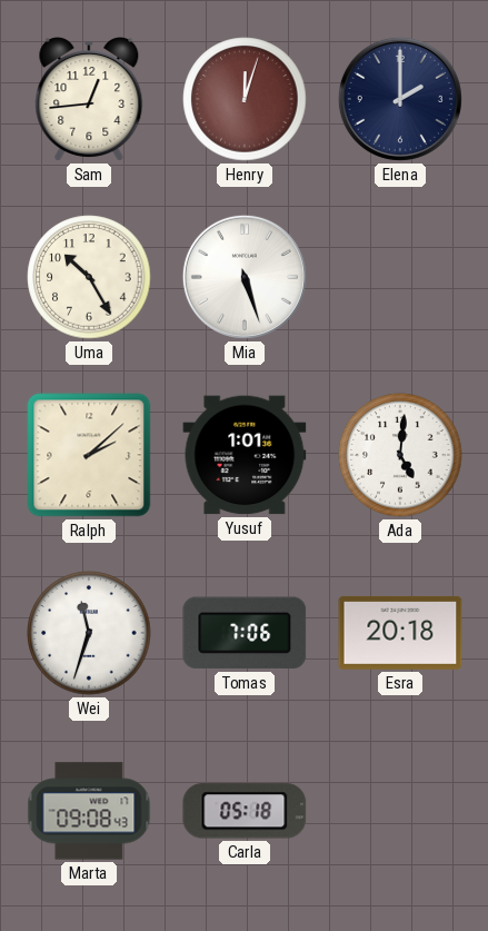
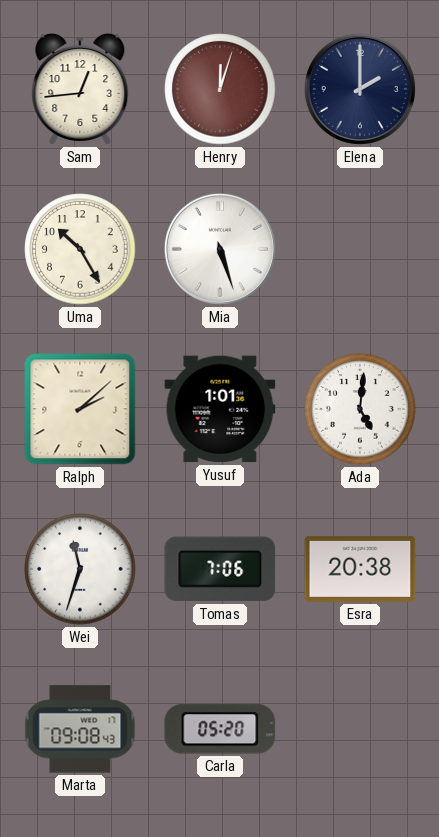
Esra: 20:18 -> 20:38 (360, 569)
Carla: 05:18 -> 05:20 (220, 729)
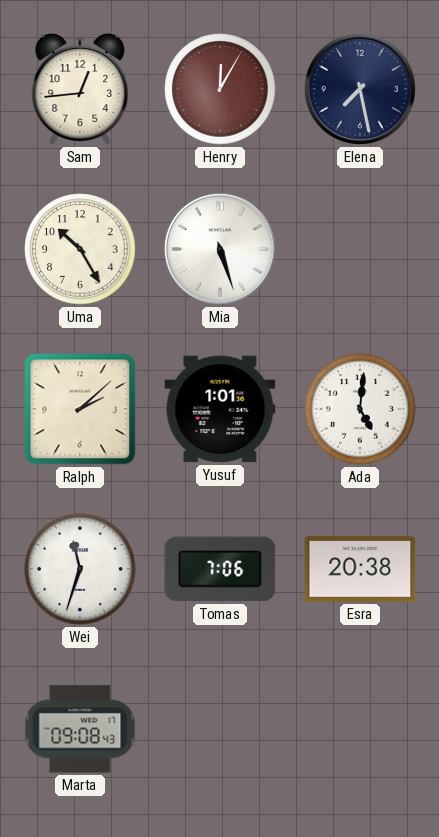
Henry: 12:03 -> 12:05 (220, 89)
Elena: 2:00 -> 7:28 (360, 89)
Carla: 05:20 -> none (220, 729)
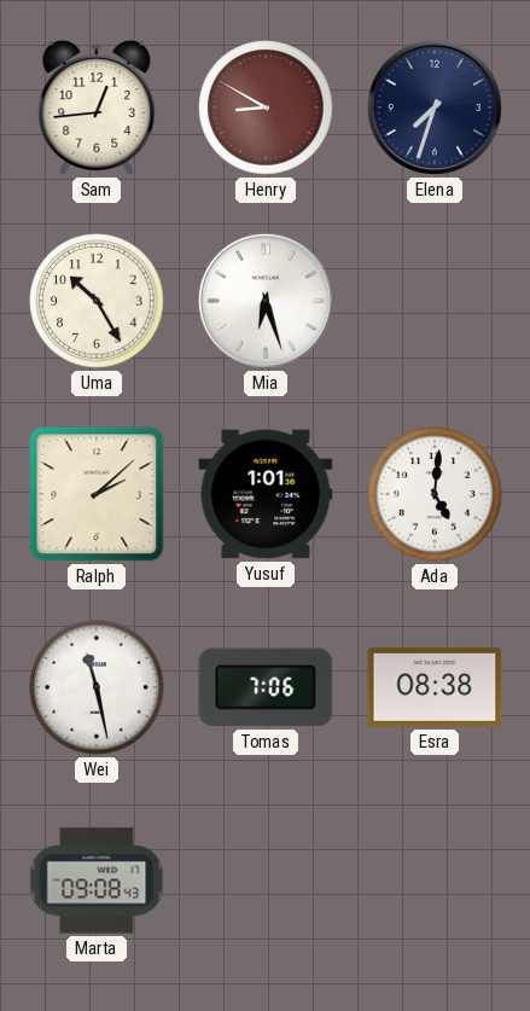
Henry: 12:05 -> 8:50 (266, 108)
Elena: 7:28 -> 7:33 (435, 108)
Mia: 5:27 -> 6:27 (266, 301)
Wei: 11:33 -> 11:28 (97, 687)
Esra: 20:38 -> 08:38 (435, 687)
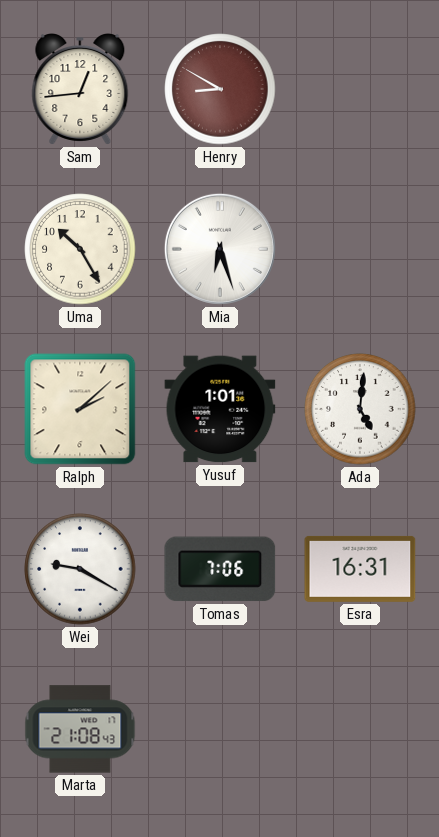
Elena: 7:33 -> none (435, 108)
Wei: 11:28 -> 9:20 (80, 569)
Esra: 08:38 -> 16:31 (360, 569)
Marta: 09:08 -> 21:08 (80, 729)
